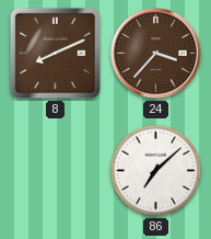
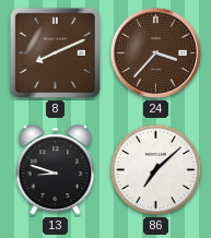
13: none -> 8:48 (56, 170)
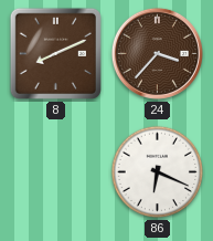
13: 8:48 -> none (56, 170)
86: 7:08 -> 6:19 (158, 172)
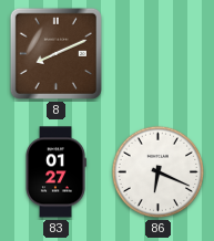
24: 3:37 -> none (157, 53)
83: none -> 01:27 (57, 172)
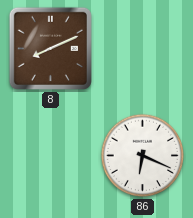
83: 01:27 -> none (57, 172)
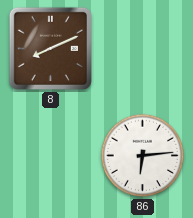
86: 6:19 -> 6:14 (143, 156)
